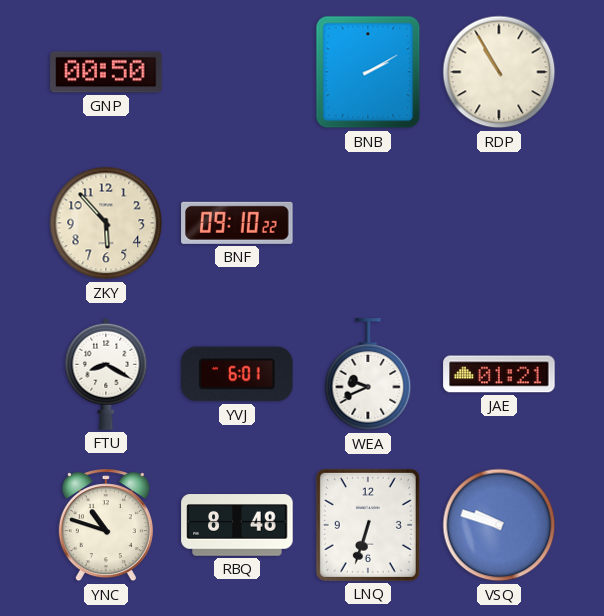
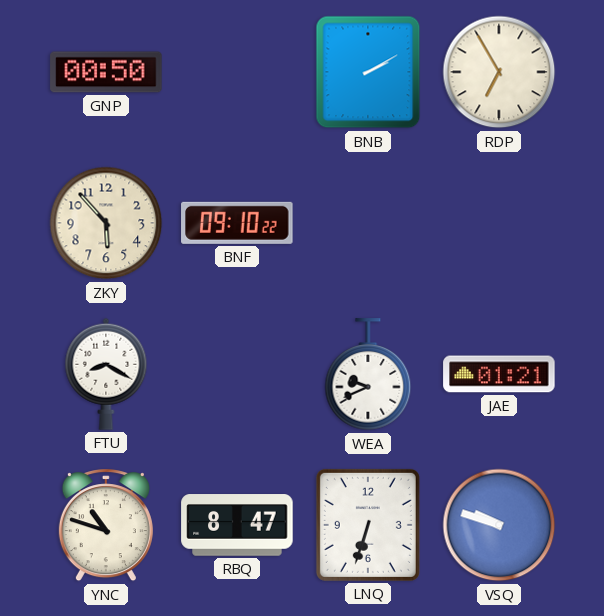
RDP: 10:55 -> 6:55 (499, 72)
YVJ: 6:01 -> none (237, 374)
RBQ: 8:48 -> 8:47 (237, 525)
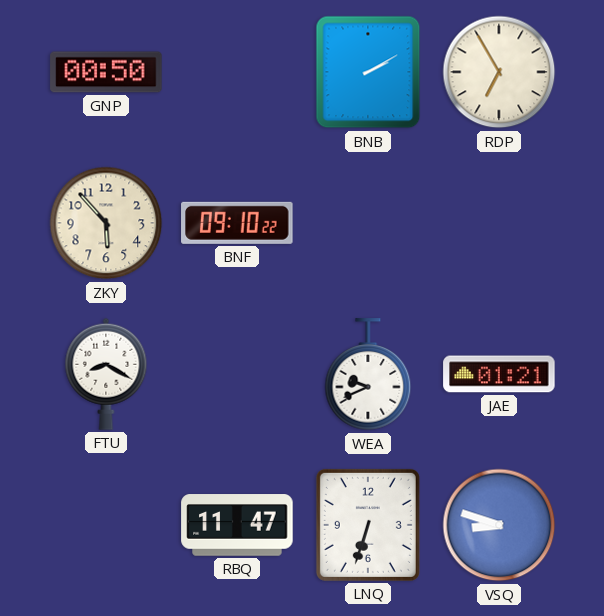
YNC: 10:48 -> none (106, 526)
RBQ: 8:47 -> 11:47 (237, 525)
VSQ: 9:48 -> 8:48 (499, 525)
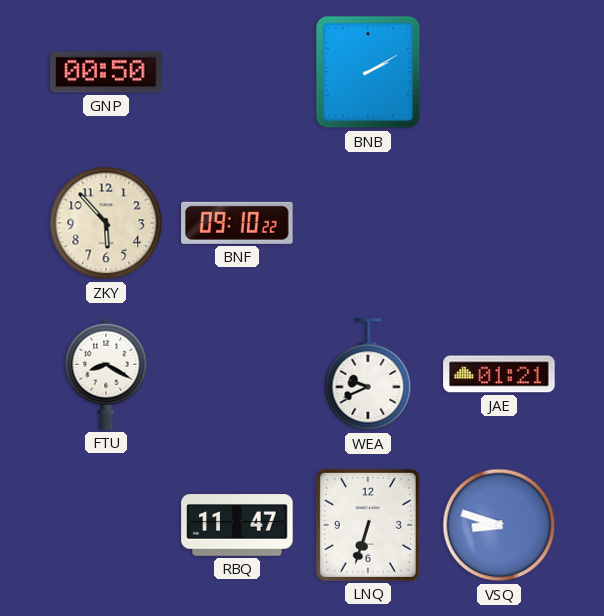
RDP: 6:55 -> none (499, 72)
